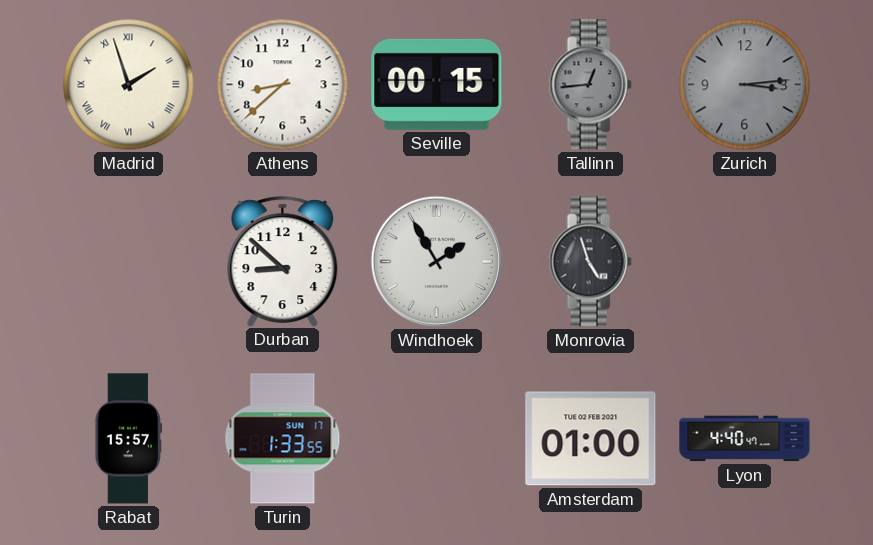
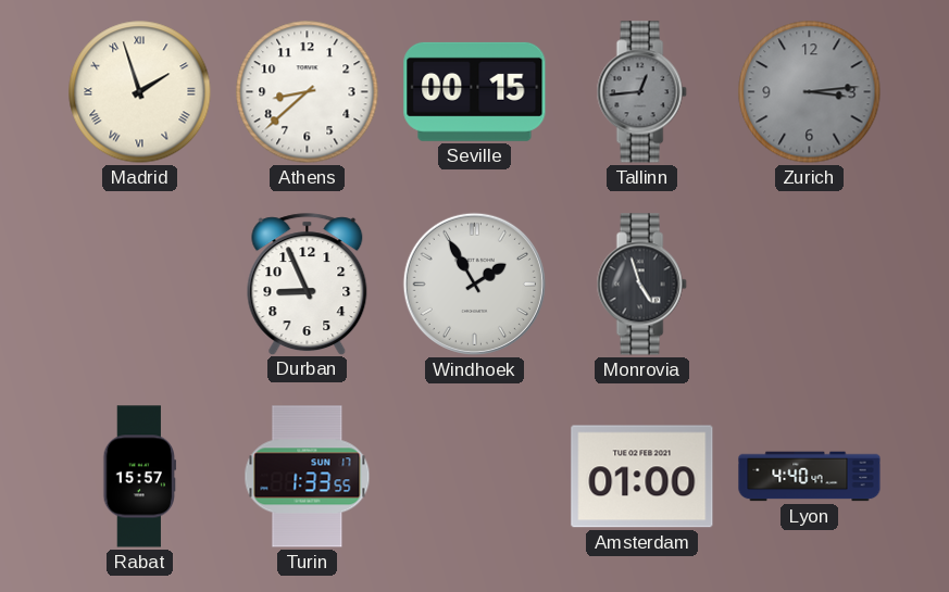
Durban: 8:52 -> 8:56 (308, 284)
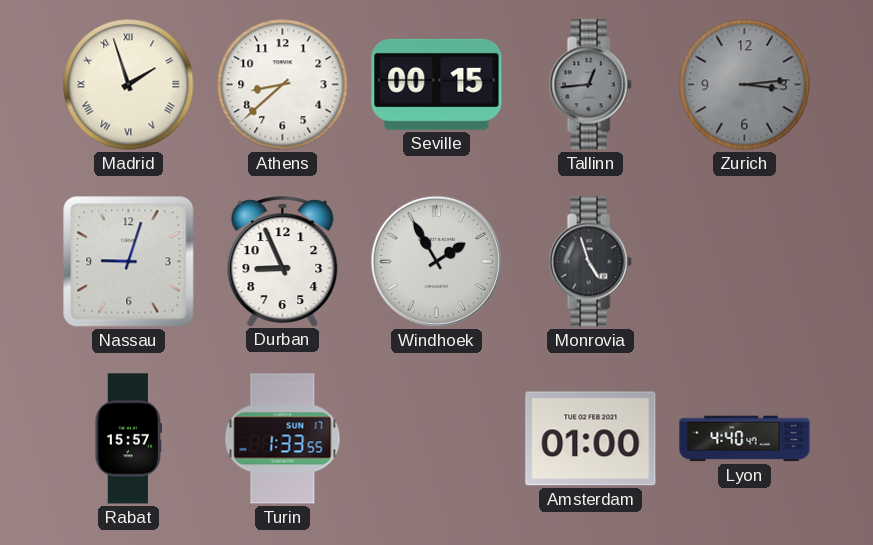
Nassau: none -> 9:03 (129, 262)
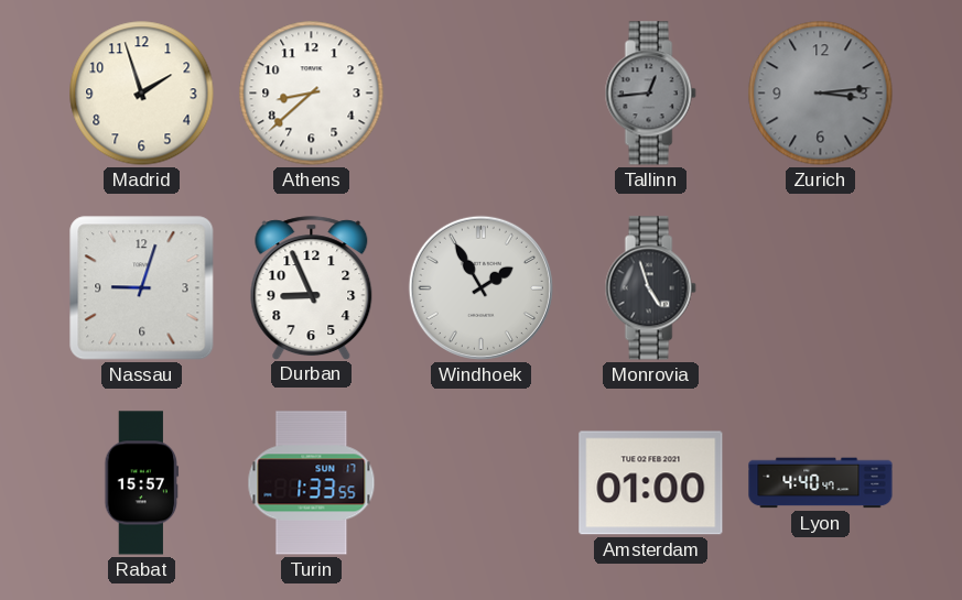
Madrid numerals: Roman -> Arabic (142, 94)
Seville: 00:15 -> none (437, 84)
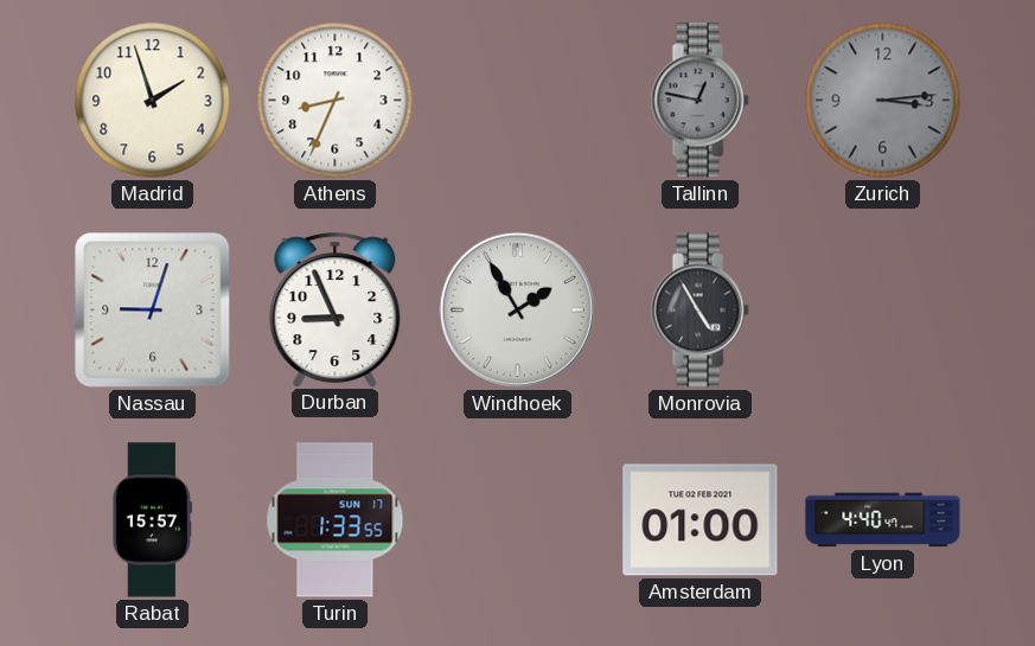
Athens: 8:38 -> 8:34 (336, 101)
Tallinn: 12:44 -> 12:47 (699, 101)
Monrovia: 4:57 -> 4:55 (699, 311)
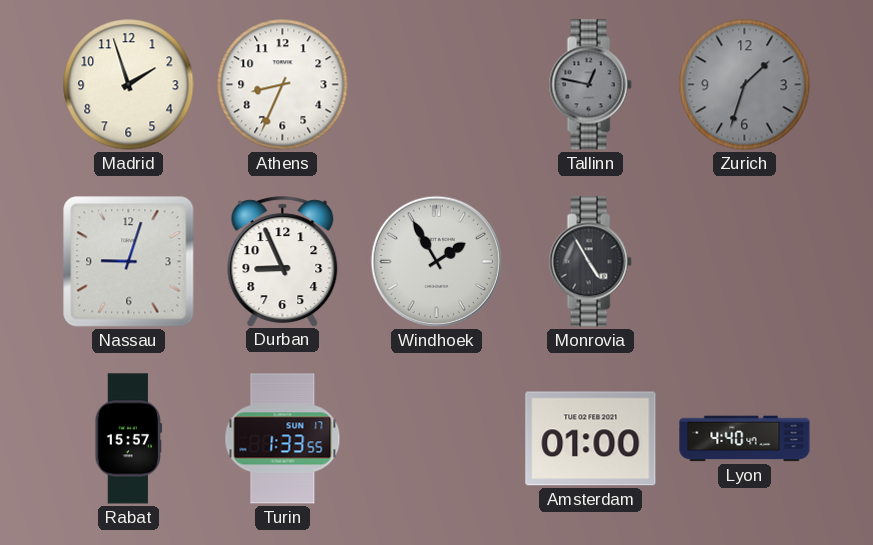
Zurich: 3:14 -> 1:33 (745, 85)
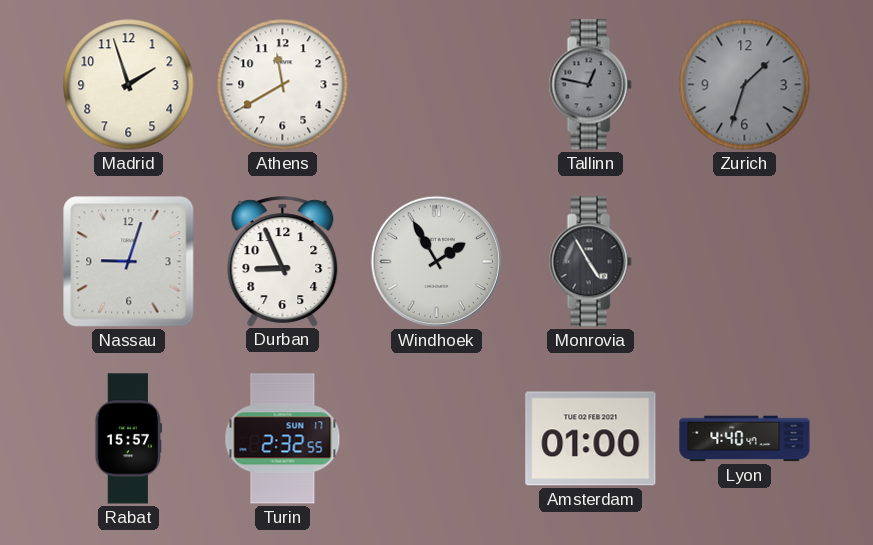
Athens: 8:34 -> 11:40 (283, 85)
Turin: 1:33 -> 2:32 (283, 439)
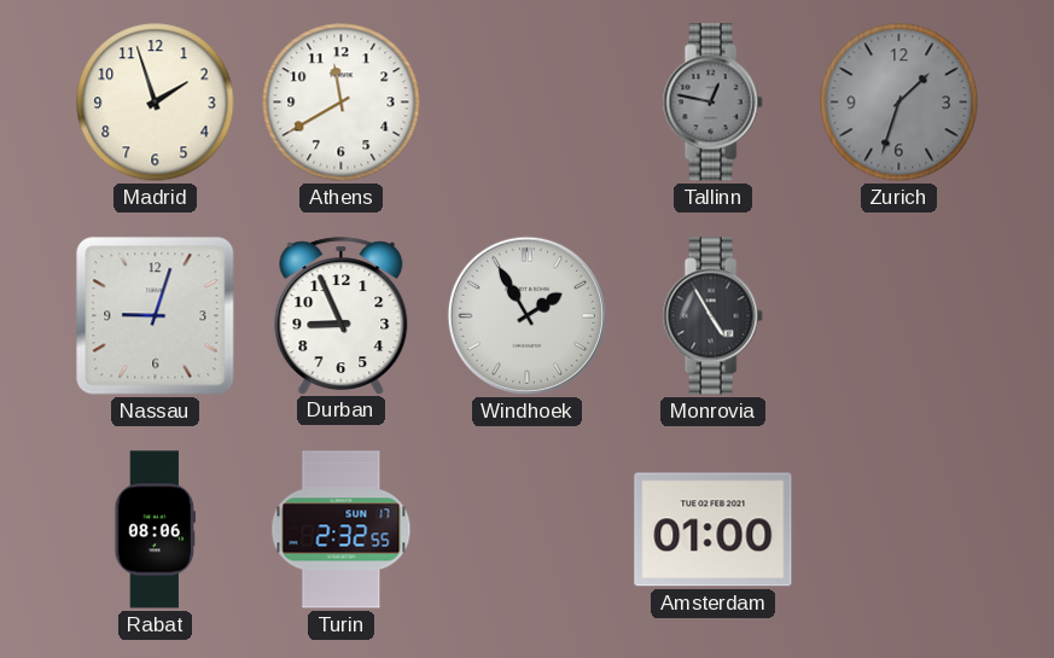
Rabat: 15:57 -> 08:06 (156, 530)
Lyon: 4:40 -> none (745, 439)
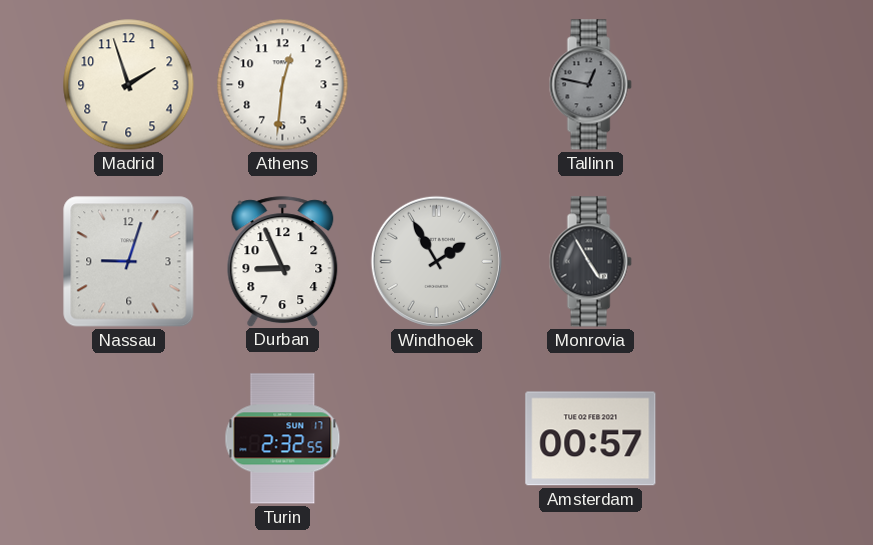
Athens: 11:40 -> 12:31 (283, 85)
Zurich: 1:33 -> none (899, 103)
Rabat: 08:06 -> none (156, 530)
Amsterdam: 01:00 -> 00:57 (591, 439)
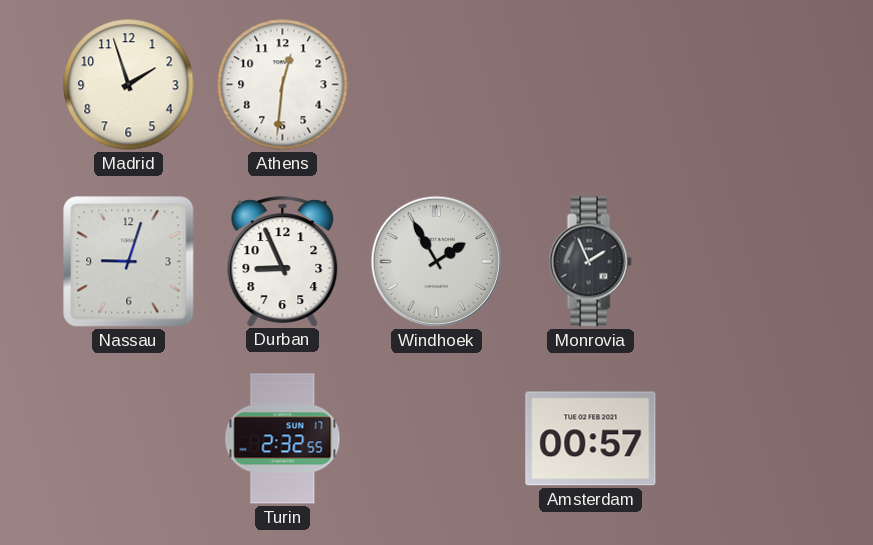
Tallinn: 12:47 -> none (590, 85)
Monrovia: 4:55 -> 1:56 (590, 262)
